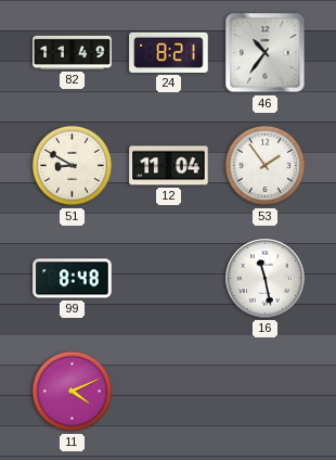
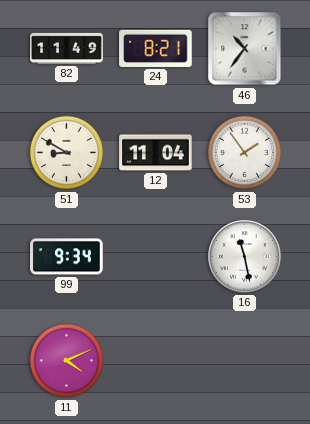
99: 8:48 -> 9:34 (67, 257)
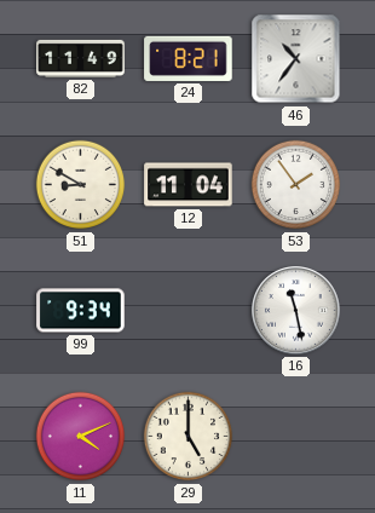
29: none -> 5:00 (189, 437)
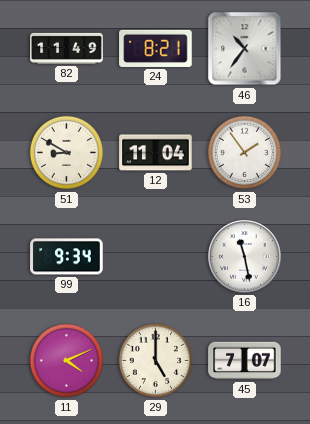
45: none -> 7:07 (245, 361)
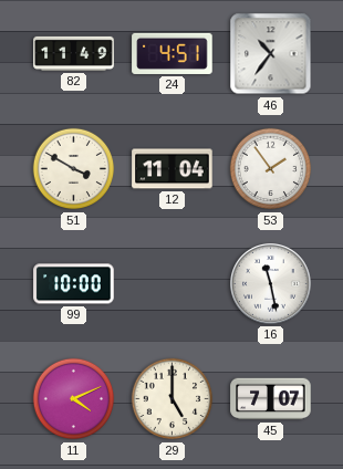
24: 8:21 -> 4:51 (173, 53)
51: 8:50 -> 3:50 (74, 169)
99: 9:34 -> 10:00 (74, 284)
